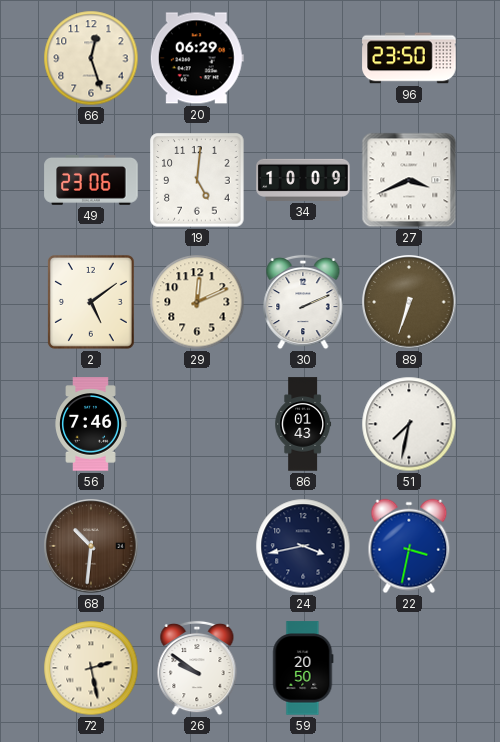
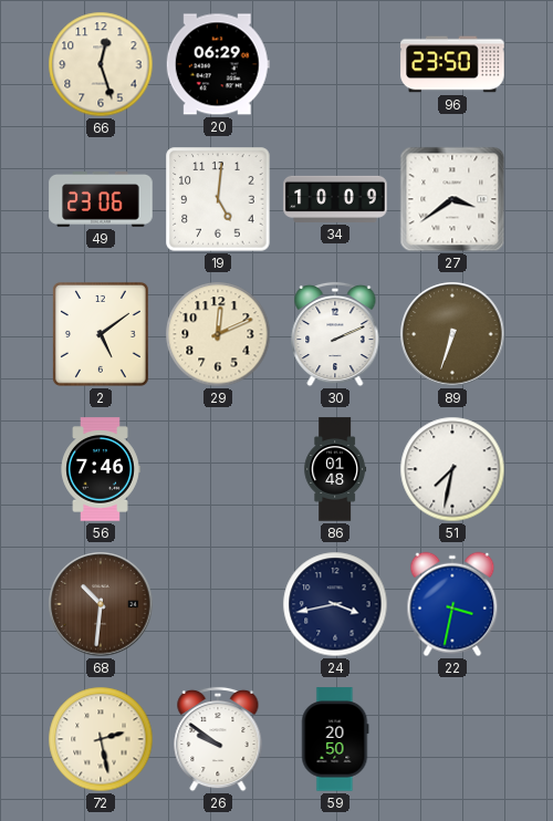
27: 3:41 -> 3:39 (452, 199)
86: 01:43 -> 01:48 (335, 469)
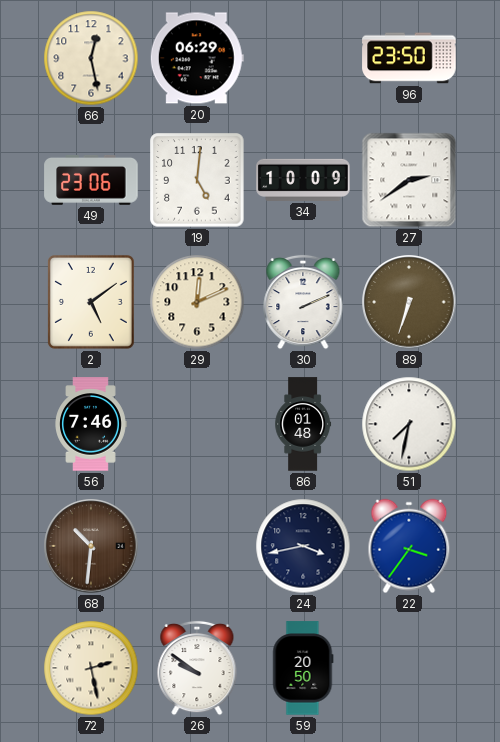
66: 12:27 -> 12:28 (91, 58)
27: 3:39 -> 2:39 (409, 180)
22: 3:32 -> 3:36 (409, 546)
